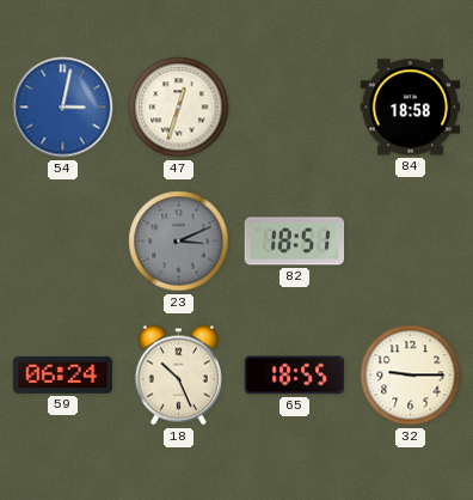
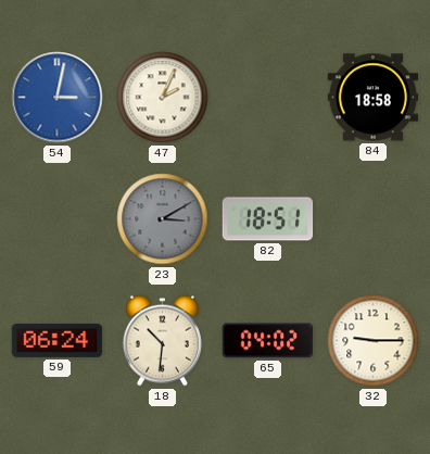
47: 12:33 -> 2:04 (163, 98)
23: 3:11 -> 3:10 (163, 219)
18: 10:26 -> 10:31 (162, 341)
65: 18:55 -> 04:02 (267, 341)
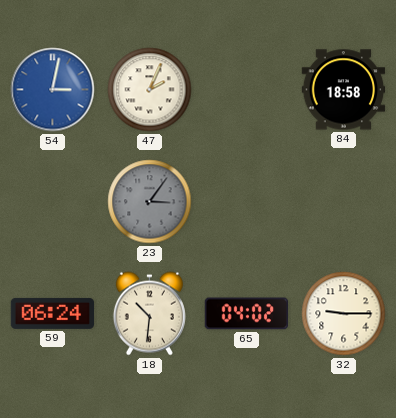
23: 3:10 -> 3:06 (150, 202)
82: 18:51 -> none (268, 219)
